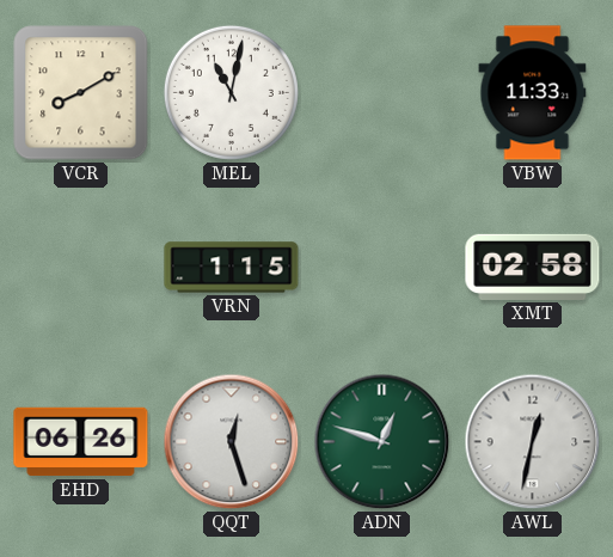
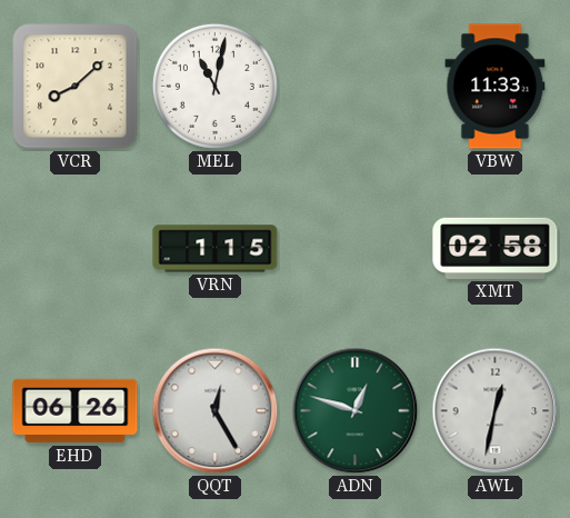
VCR: 8:10 -> 8:08 (76, 87)
QQT: 12:27 -> 12:25 (216, 411)
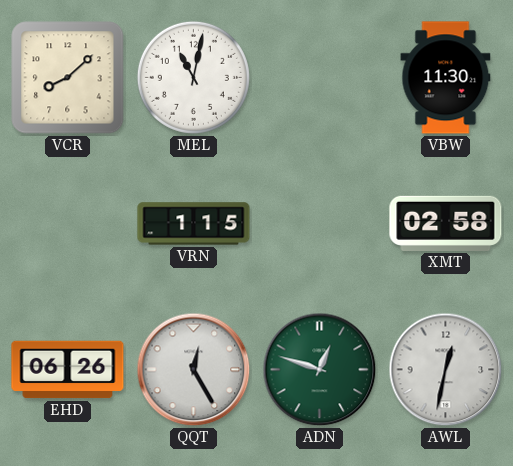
VBW: 11:33 -> 11:30 (446, 78)
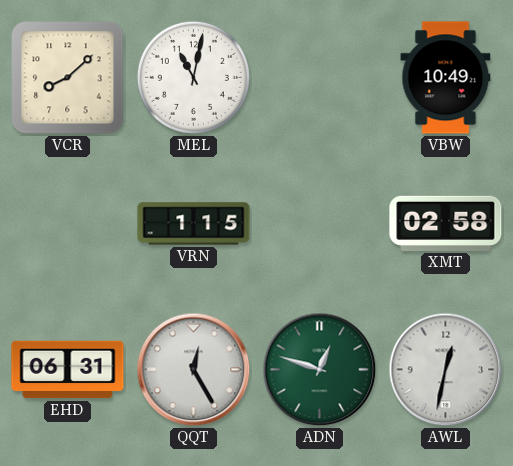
VBW: 11:30 -> 10:49 (446, 78)
EHD: 06:26 -> 06:31 (68, 370)
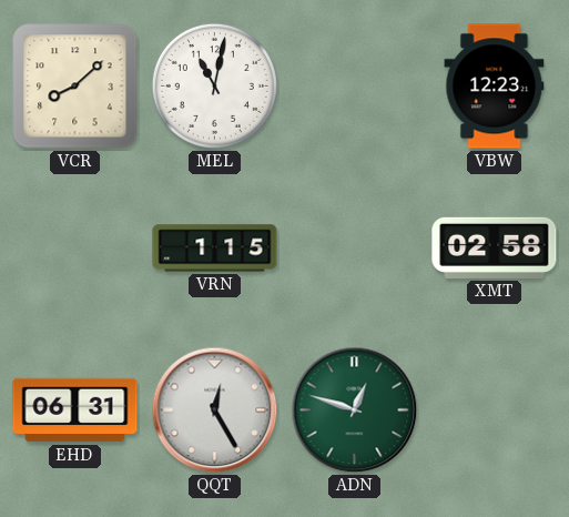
VBW: 10:49 -> 12:23 (495, 87)
AWL: 12:32 -> none (446, 370)
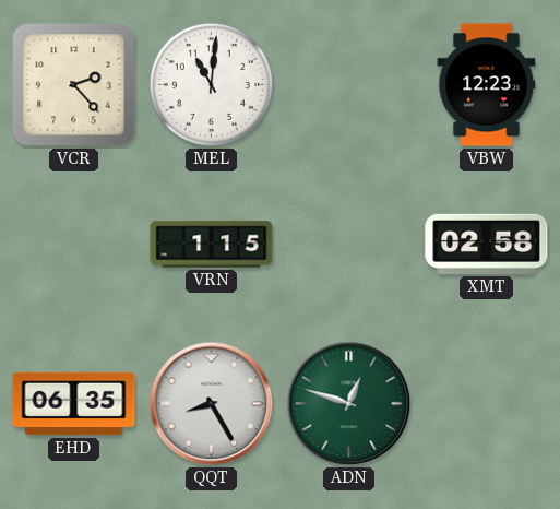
VCR: 8:08 -> 2:23 (74, 85)
MEL: 11:02 -> 11:01 (211, 84)
EHD: 06:31 -> 06:35 (74, 404)
QQT: 12:25 -> 8:25 (212, 404)
